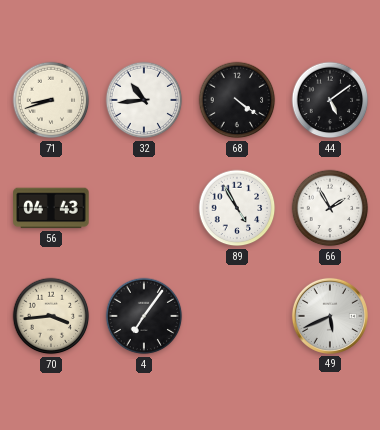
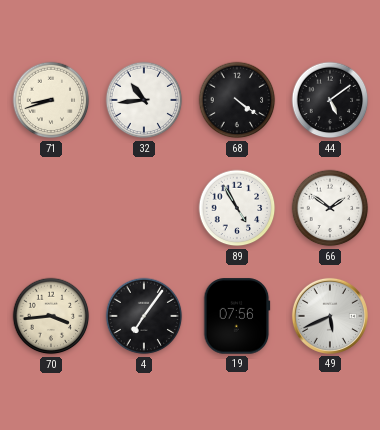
56: 04:43 -> none (51, 208)
66: 1:55 -> 1:51 (330, 208)
19: none -> 07:56 (237, 316)
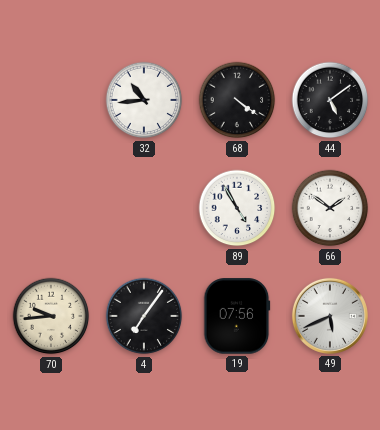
71: 8:42 -> none (51, 100)
70: 3:44 -> 9:44 (51, 316)
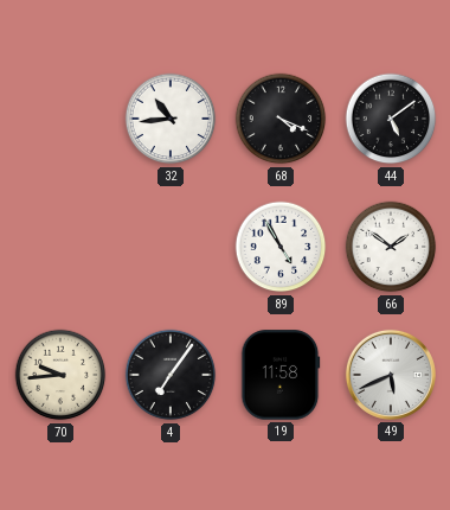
68: 4:21 -> 4:19 (281, 119)
19: 07:56 -> 11:58 (281, 375)
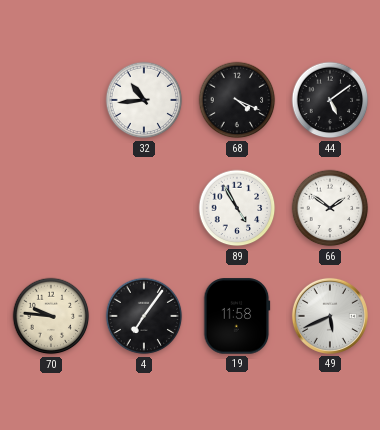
70: 9:44 -> 9:46 (51, 316)
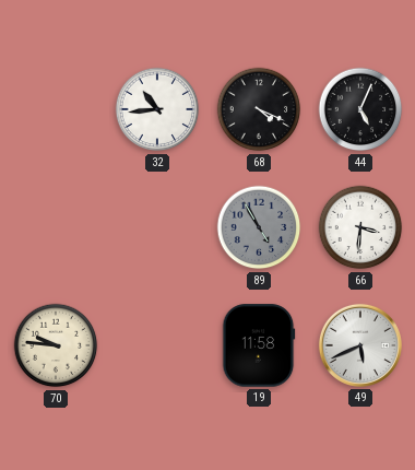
44: 5:09 -> 5:04 (360, 109)
89 dial: white -> grey (259, 227)
66: 1:51 -> 3:31 (360, 227)
4: 7:06 -> none (144, 316)
